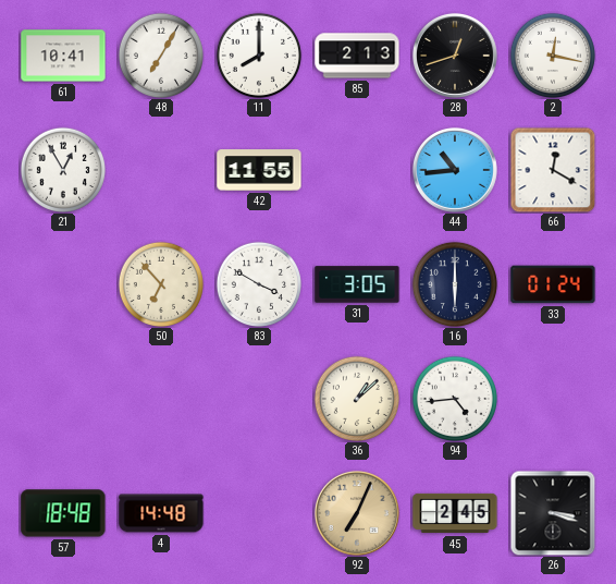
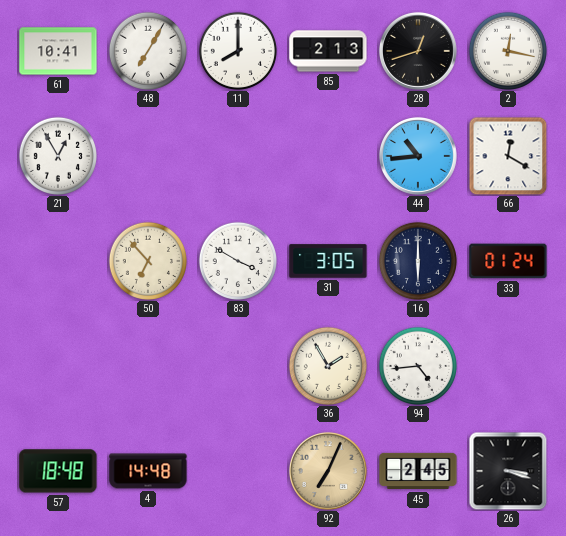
42: 11:55 -> none (259, 170)
36: 1:08 -> 1:55 (327, 365)
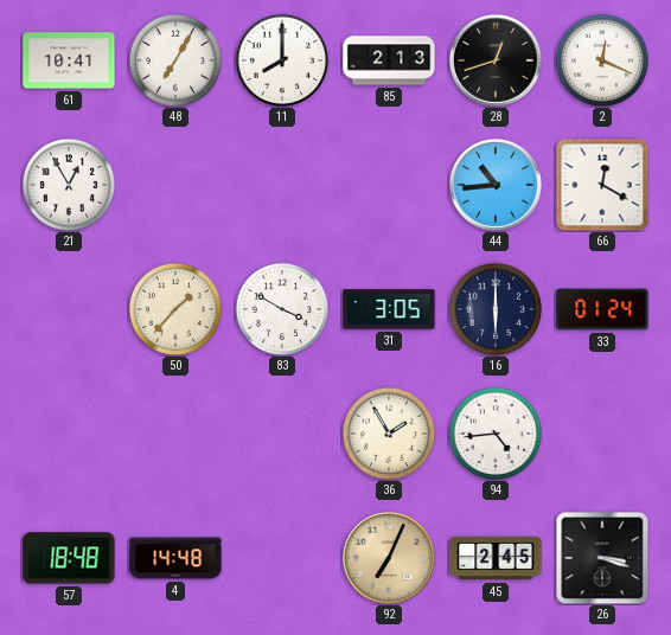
2: 12:17 -> 12:19 (601, 59)
50: 6:53 -> 1:37 (174, 308)
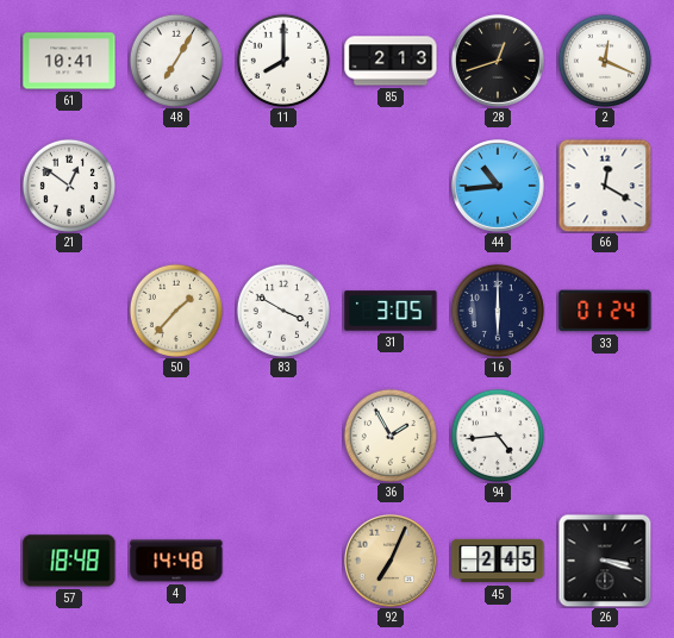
21: 12:55 -> 12:51 (68, 184)
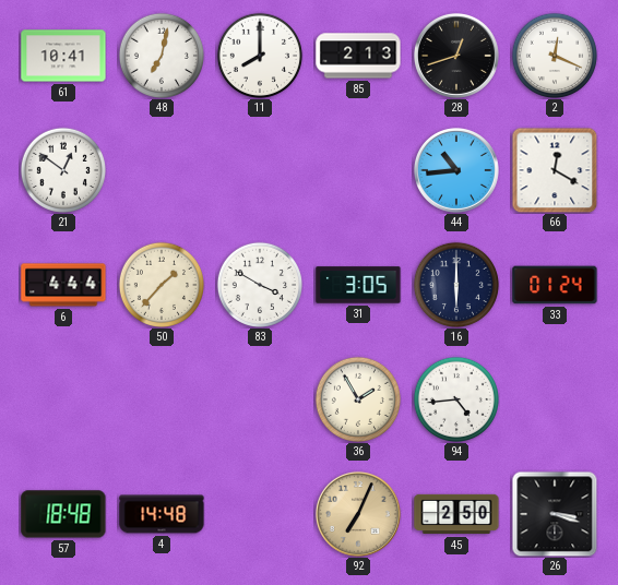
48: 7:05 -> 7:02 (161, 55)
6: none -> 4:44 (63, 285)
45: 2:45 -> 2:50 (456, 514)
